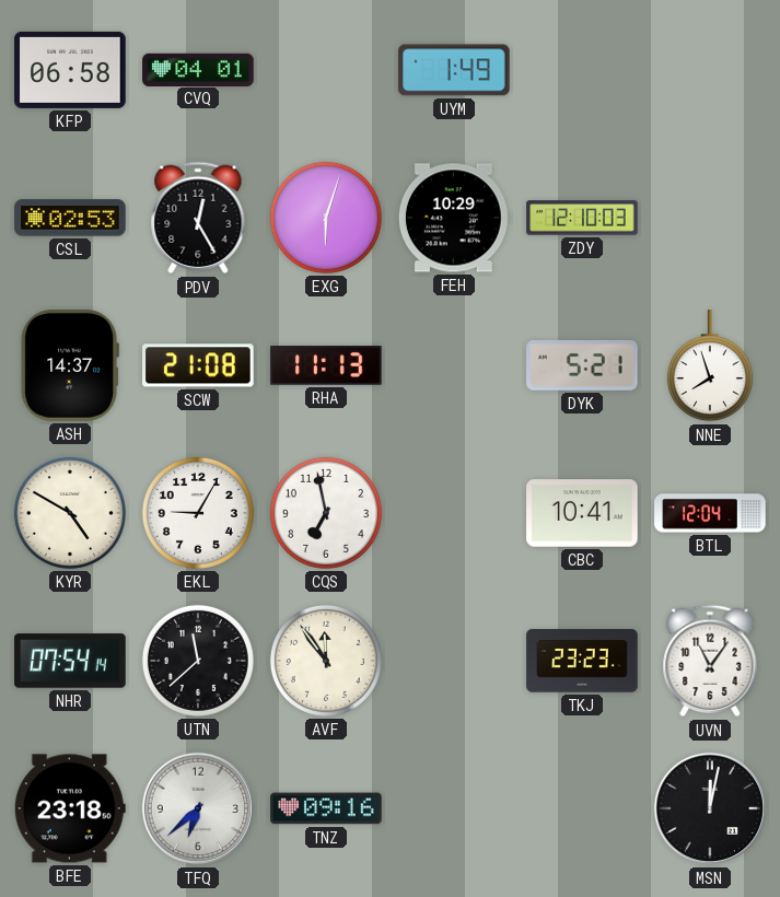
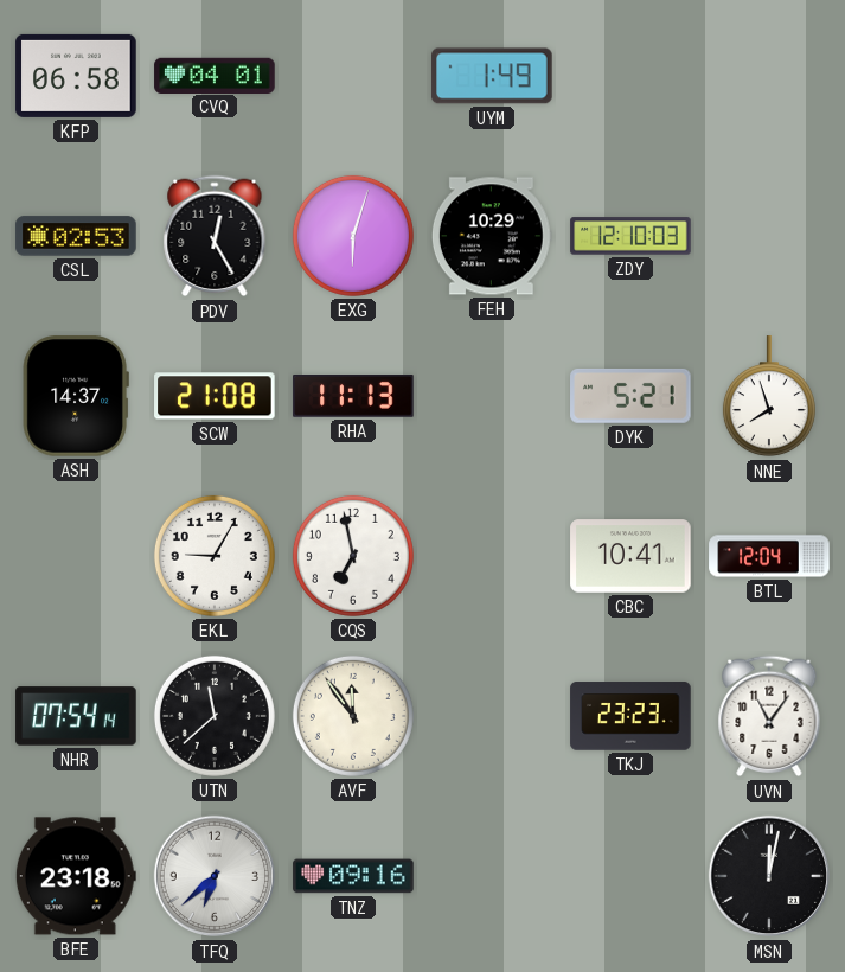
KYR: 4:50 -> none (70, 513)
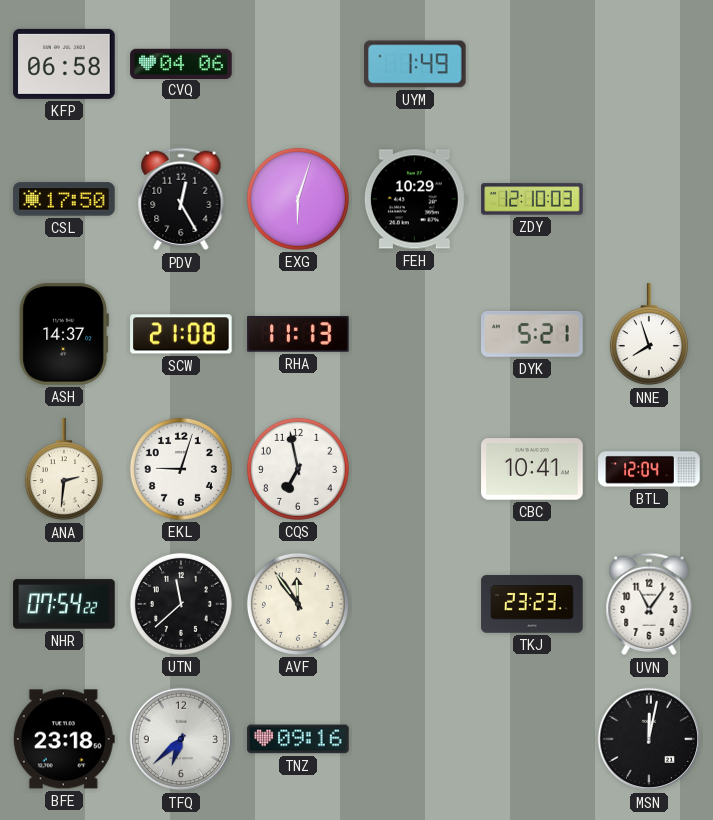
CVQ: 04:01 -> 04:06 (181, 63)
CSL: 02:53 -> 17:50 (64, 199)
ANA: none -> 2:31 (64, 470)
EKL: 9:05 -> 9:03 (181, 469)
NHR: 07:54:14 -> 07:54:22 (64, 604)
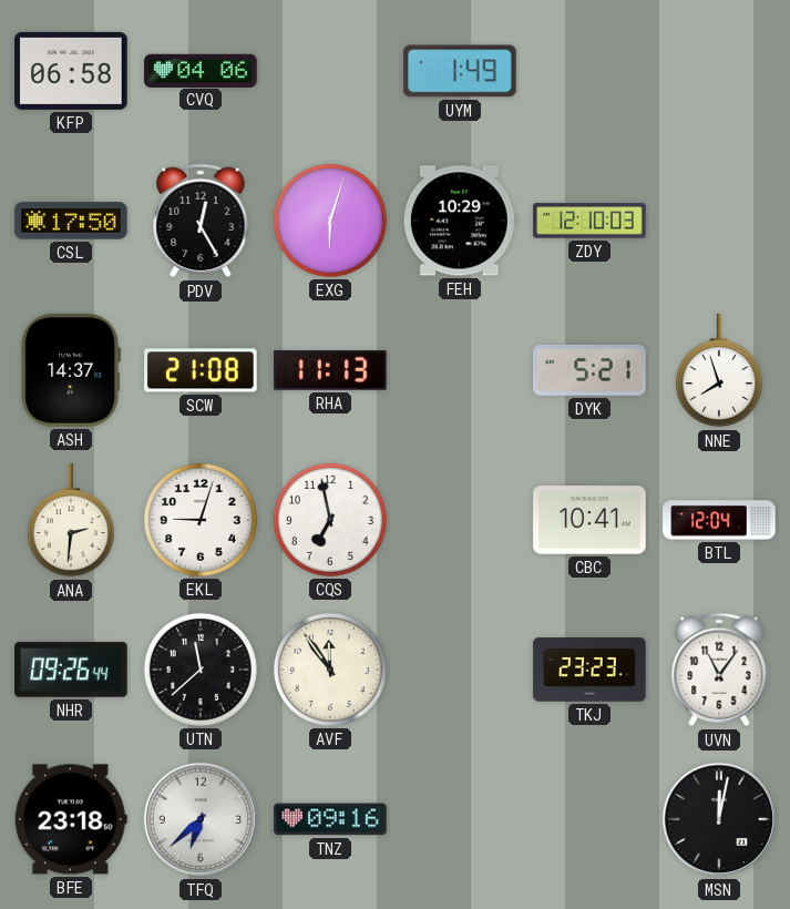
NHR: 07:54 -> 09:26 (71, 670)
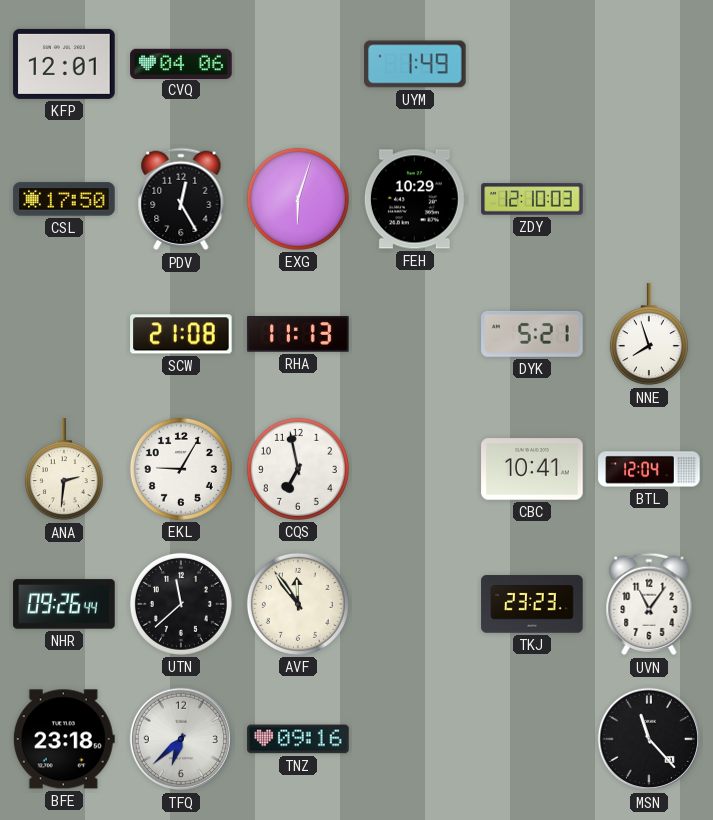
KFP: 06:58 -> 12:01 (64, 64)
ASH: 14:37 -> none (71, 370)
EKL: 9:03 -> 9:05 (181, 469)
MSN: 12:02 -> 11:23 (649, 739)
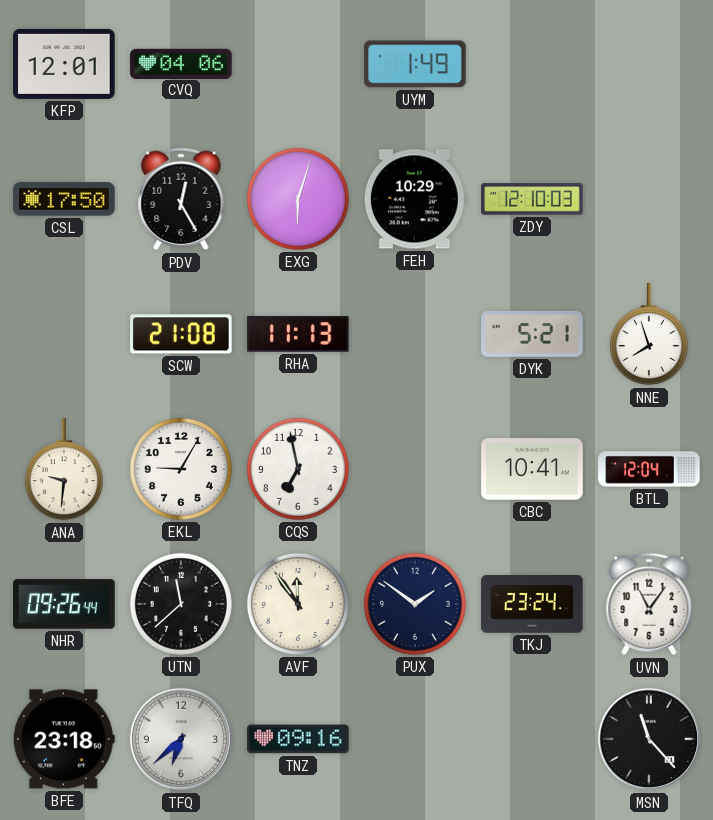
ANA: 2:31 -> 9:31 (64, 470)
PUX: none -> 1:51 (415, 604)
TKJ: 23:23 -> 23:24 (532, 604)
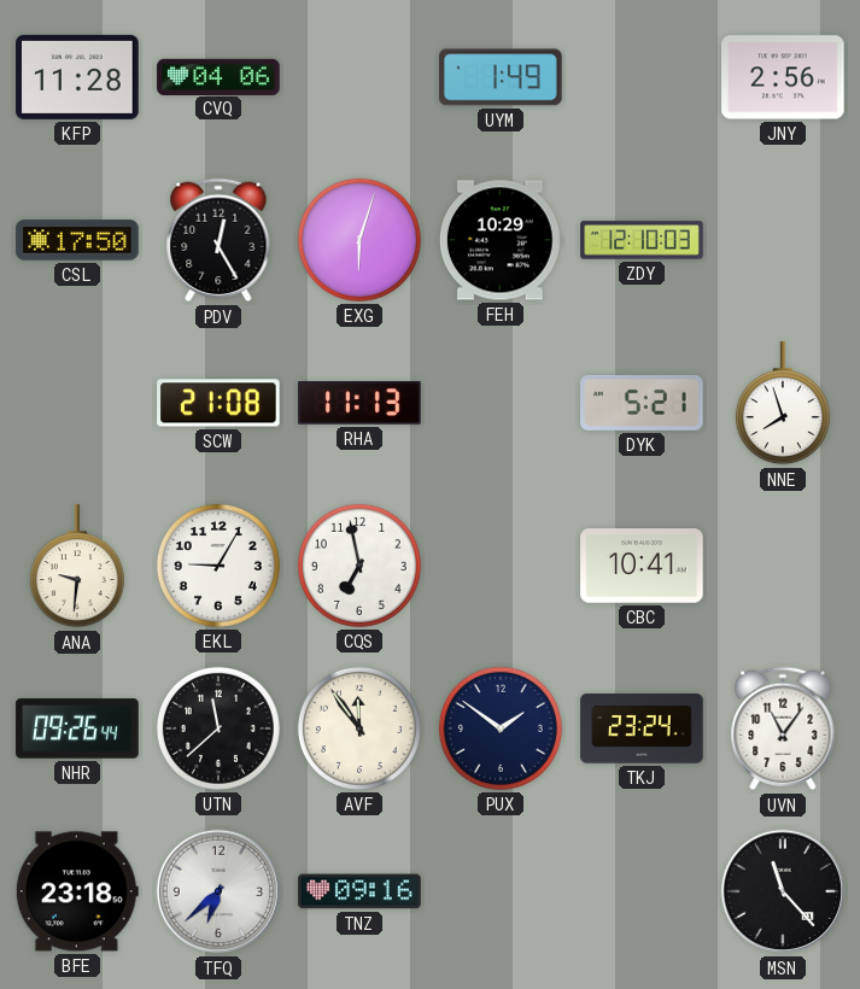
KFP: 12:01 -> 11:28 (77, 77)
JNY: none -> 2:56 (783, 77)
BTL: 12:04 -> none (649, 469)
